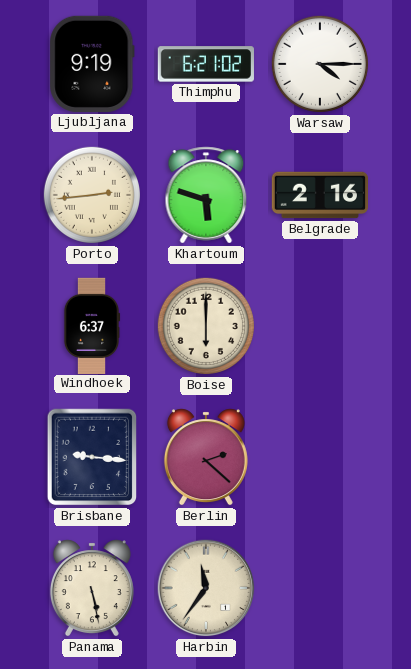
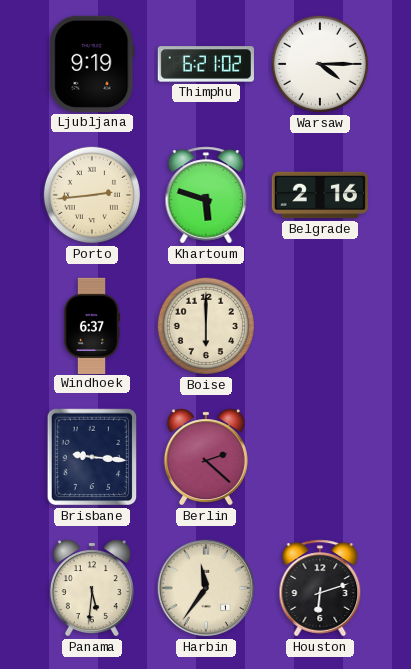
Panama: 5:28 -> 5:31 (92, 588)
Houston: none -> 6:12 (320, 588)
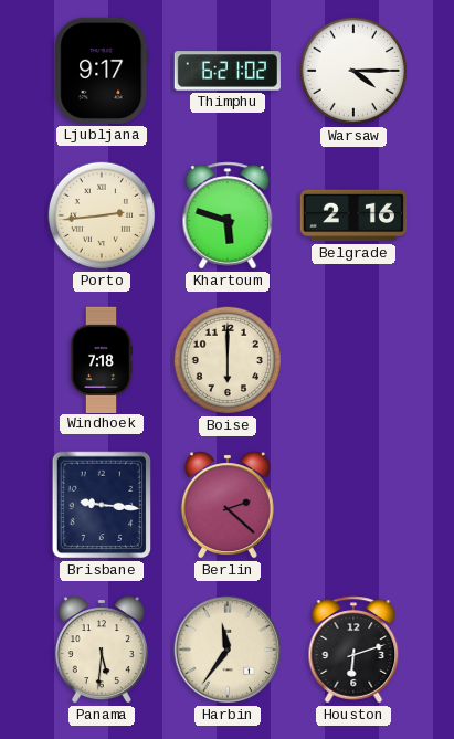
Ljubljana: 9:19 -> 9:17 (102, 71)
Windhoek: 6:37 -> 7:18 (102, 359)
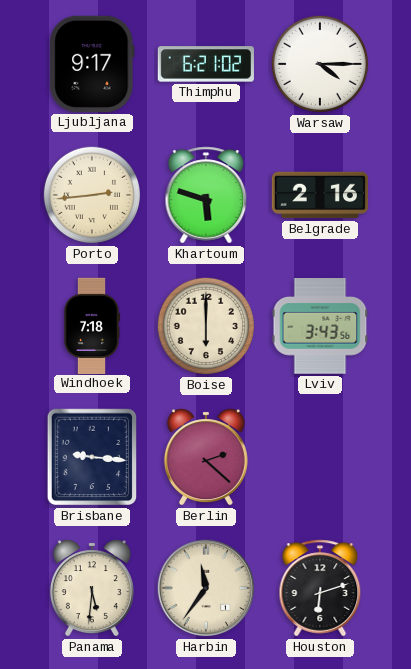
Lviv: none -> 3:43 (320, 326)
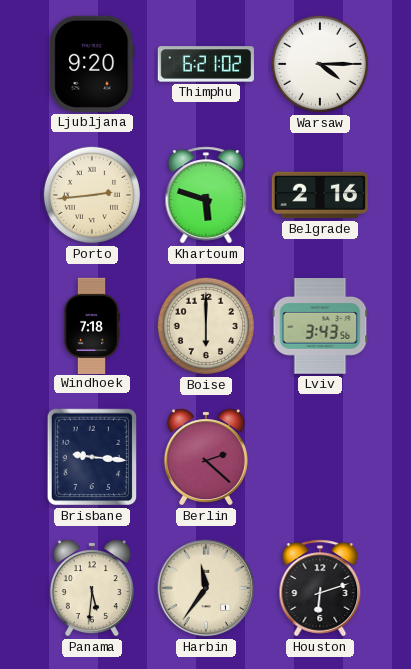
Ljubljana: 9:17 -> 9:20 (92, 64)
